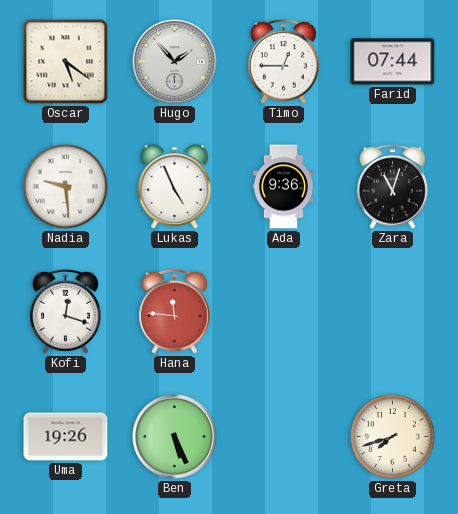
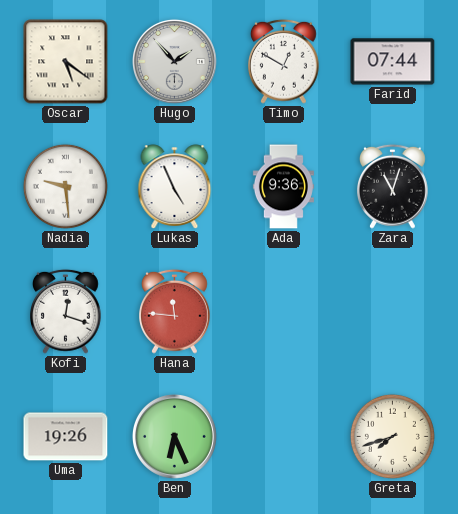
Timo: 12:45 -> 12:50 (284, 61)
Ben: 5:26 -> 6:26 (174, 436)
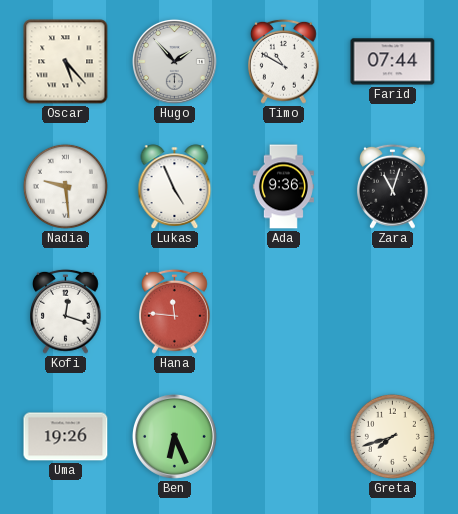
Oscar: 5:21 -> 5:23 (66, 62)
Timo: 12:50 -> 10:50 (284, 61)
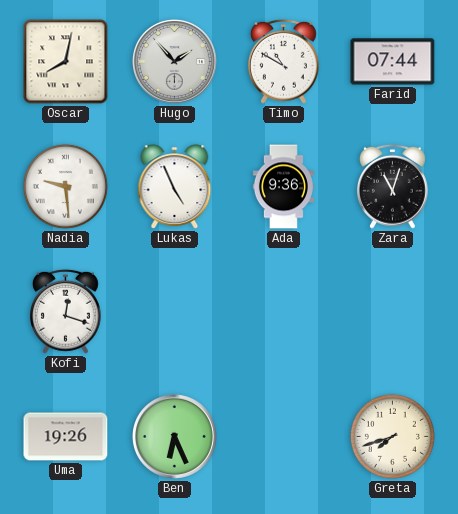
Oscar: 5:23 -> 8:02 (66, 62)
Hana: 11:46 -> none (175, 311)
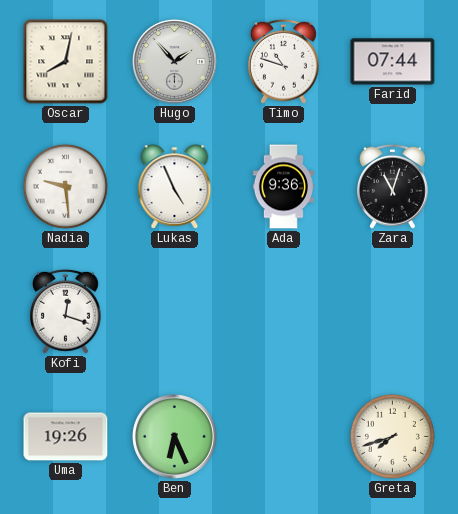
Timo: 10:50 -> 10:48 (284, 61)
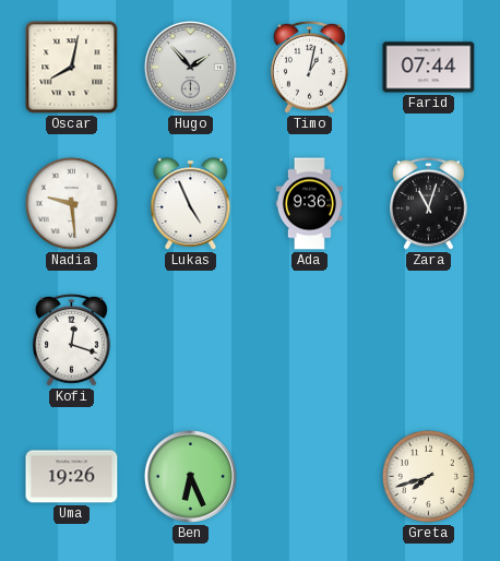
Timo: 10:48 -> 1:02 (310, 67)
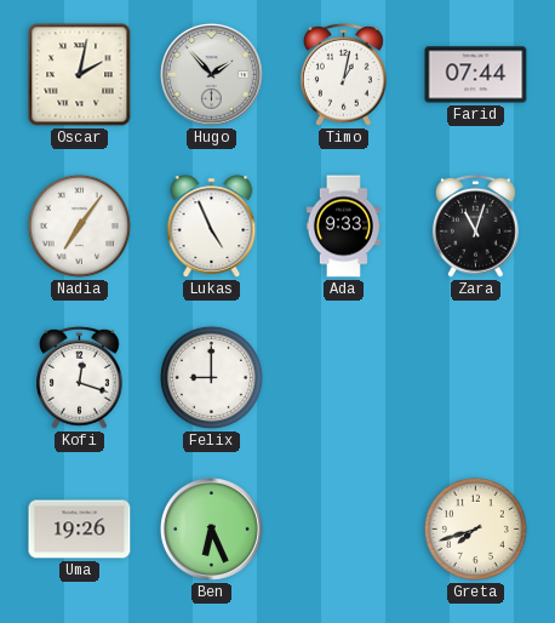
Oscar: 8:02 -> 2:02 (80, 75)
Nadia: 9:29 -> 7:06 (79, 225)
Ada: 9:36 -> 9:33 (343, 227)
Felix: none -> 9:00 (211, 377)
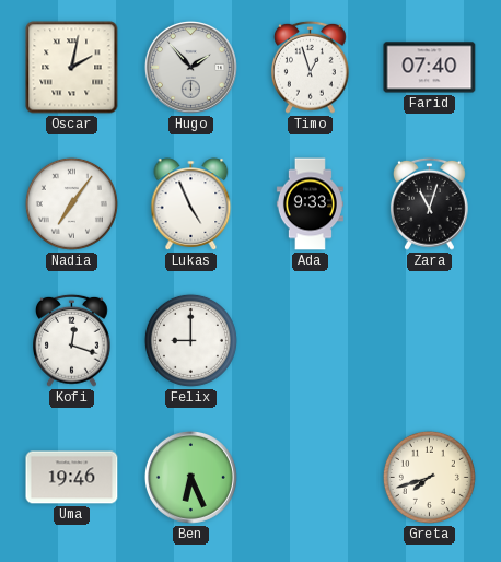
Timo: 1:02 -> 12:57 (311, 67)
Farid: 07:44 -> 07:40 (430, 68)
Uma: 19:26 -> 19:46 (72, 478)
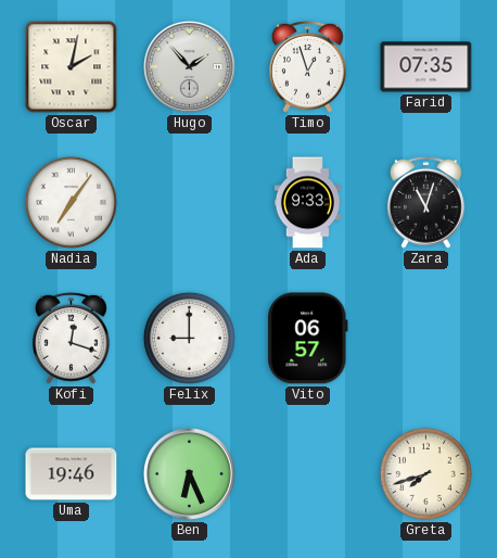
Farid: 07:40 -> 07:35 (426, 67)
Lukas: 4:56 -> none (191, 204)
Vito: none -> 06:57 (308, 339)
